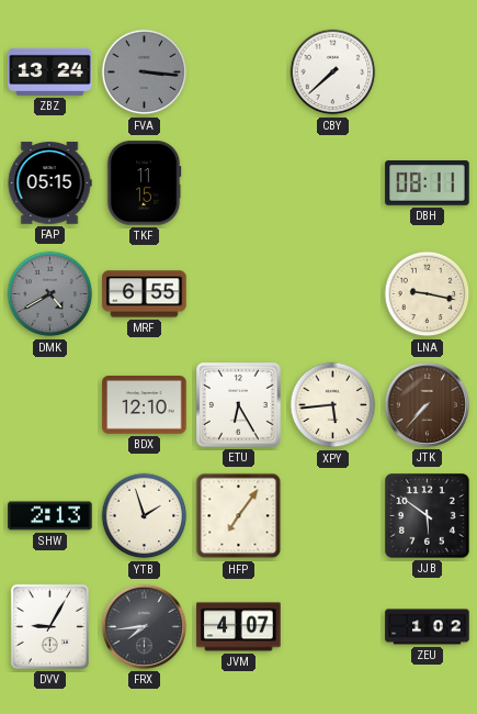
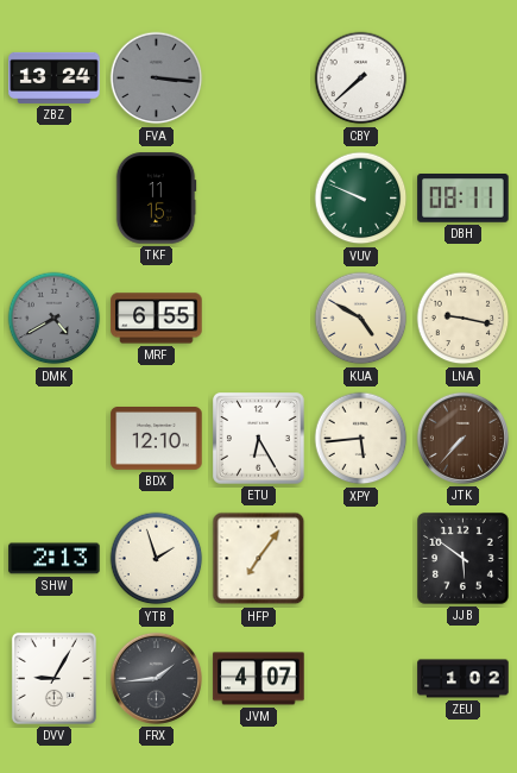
FAP: 05:15 -> none (49, 183)
VUV: none -> 9:49 (361, 199)
KUA: none -> 4:50 (361, 319)
FRX: 7:44 -> 1:44 (156, 678)
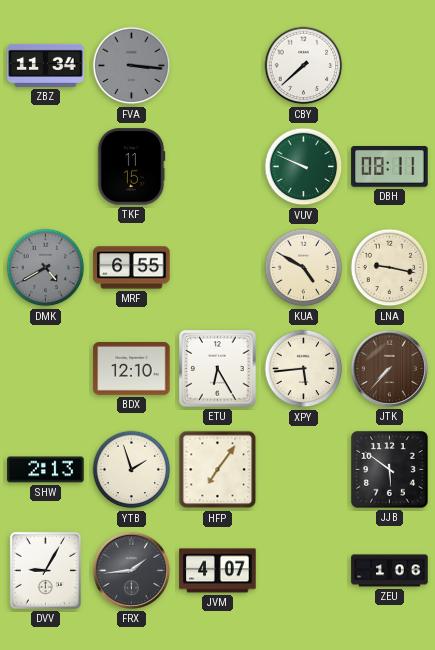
ZBZ: 13:24 -> 11:34 (46, 65)
ZEU: 1:02 -> 1:06 (390, 571)
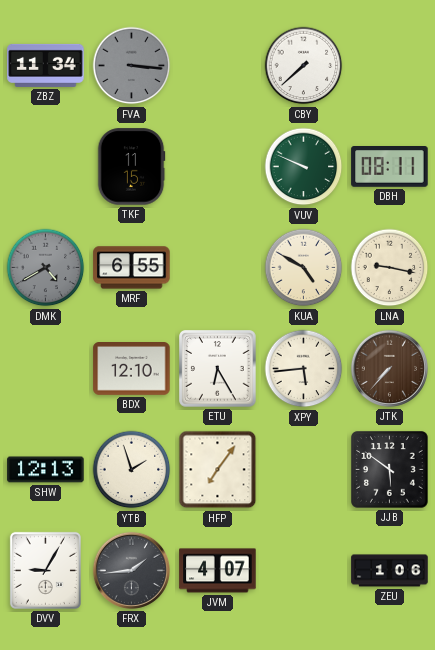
SHW: 2:13 -> 12:13 (46, 470)
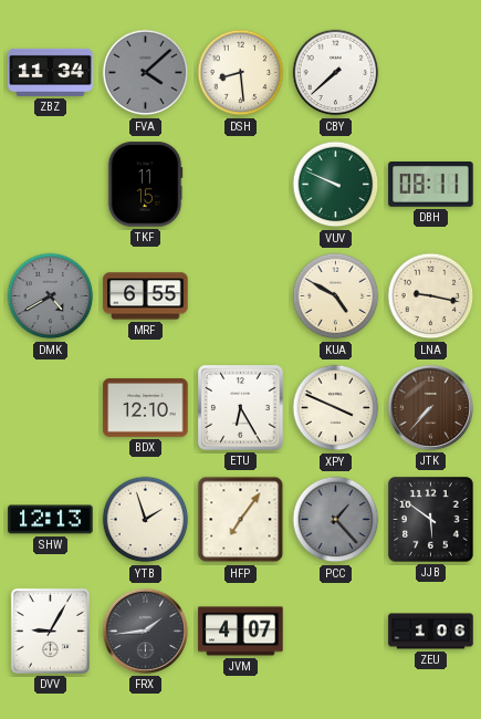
FVA: 3:16 -> 4:08 (146, 73)
DSH: none -> 8:29 (241, 73)
XPY: 5:44 -> 3:49 (336, 408)
PCC: none -> 1:23 (336, 520)
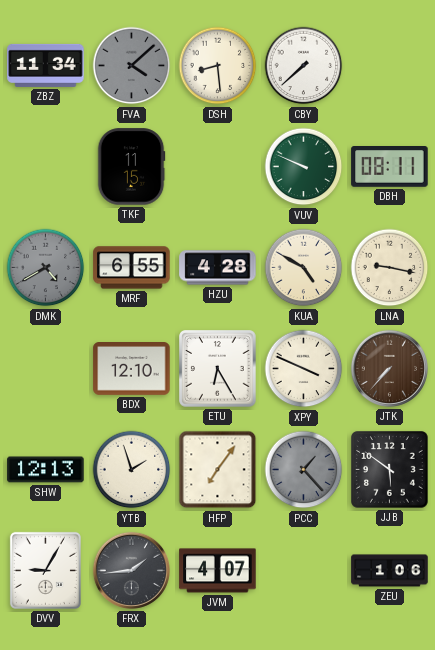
HZU: none -> 4:28 (218, 268)
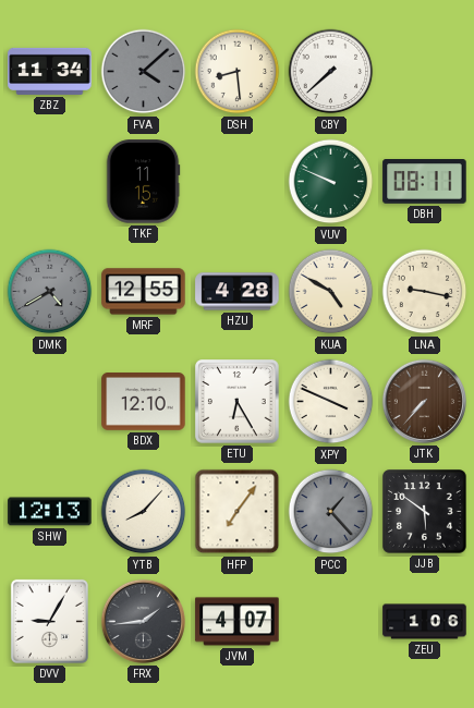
MRF: 6:55 -> 12:55 (144, 292)
YTB: 1:57 -> 8:07 (144, 512)
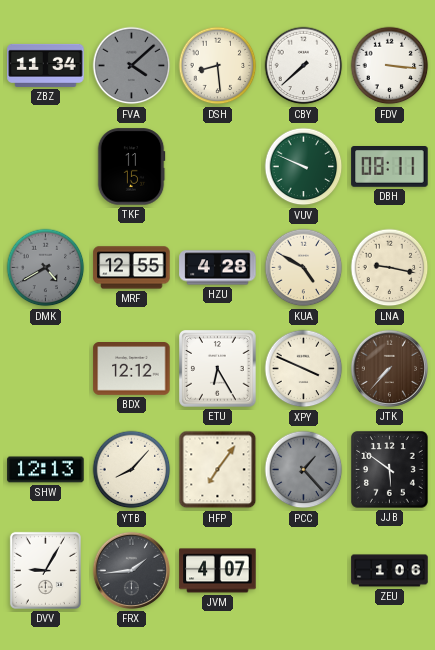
FDV: none -> 3:16 (390, 66)
BDX: 12:10 -> 12:12 (132, 369)
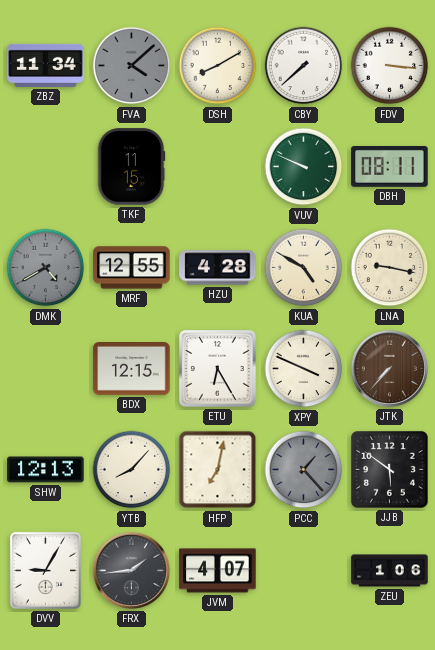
DSH: 8:29 -> 8:10 (218, 66)
BDX: 12:12 -> 12:15 (132, 369)
HFP: 7:06 -> 7:02 (218, 470)
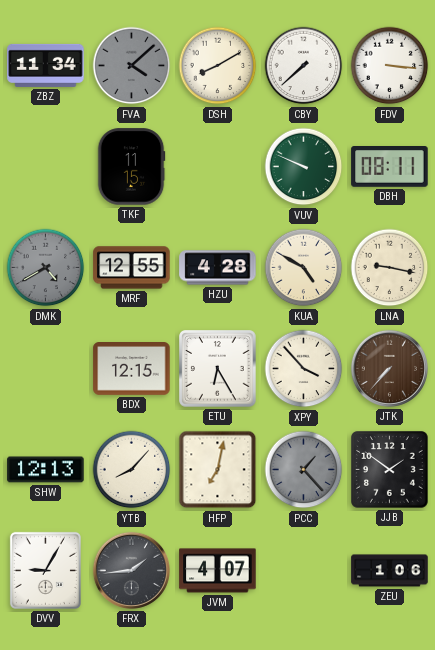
XPY: 3:49 -> 3:53 (304, 369)
JJB: 5:51 -> 1:51 (390, 470)
